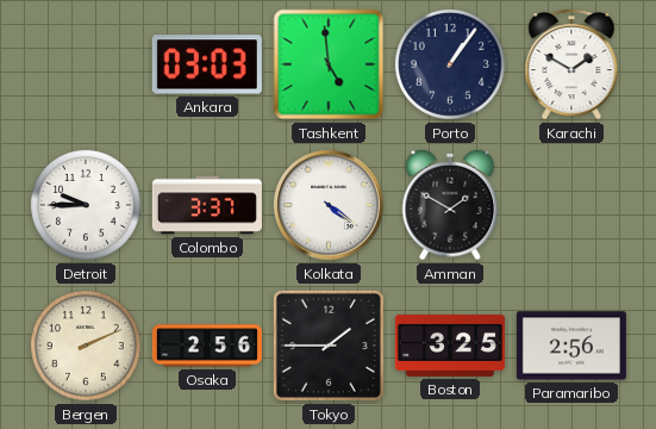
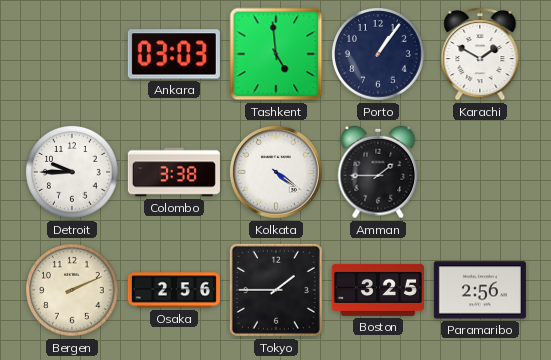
Colombo: 3:37 -> 3:38 (174, 172)
Amman: 1:50 -> 1:45 (378, 172)
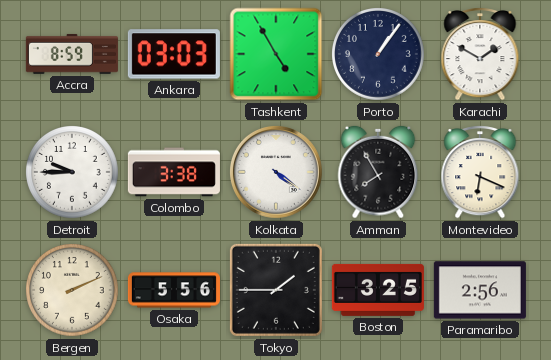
Accra: none -> 8:59 (72, 54)
Tashkent: 4:59 -> 4:55 (276, 54)
Amman: 1:45 -> 7:55 (378, 172)
Montevideo: none -> 6:19 (480, 173)
Osaka: 2:56 -> 5:56 (174, 290)
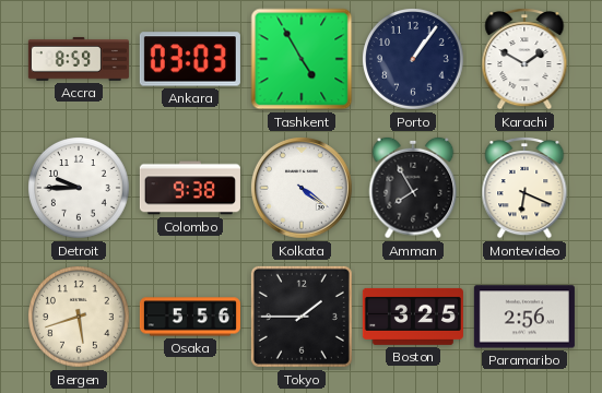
Colombo: 3:38 -> 9:38 (190, 188)
Bergen: 2:11 -> 5:42 (80, 318)
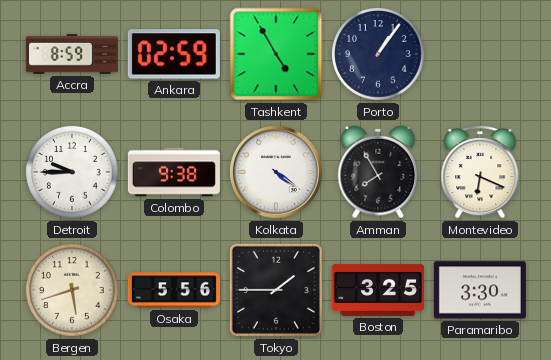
Ankara: 03:03 -> 02:59 (174, 54)
Karachi: 1:50 -> none (524, 60)
Paramaribo: 2:56 -> 3:30 (480, 290)
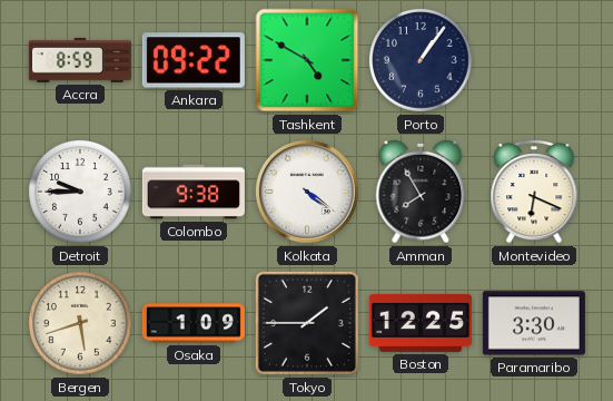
Ankara: 02:59 -> 09:22 (194, 60)
Tashkent: 4:55 -> 4:50 (307, 60)
Osaka: 5:56 -> 1:09 (194, 323)
Boston: 3:25 -> 12:25 (421, 323)
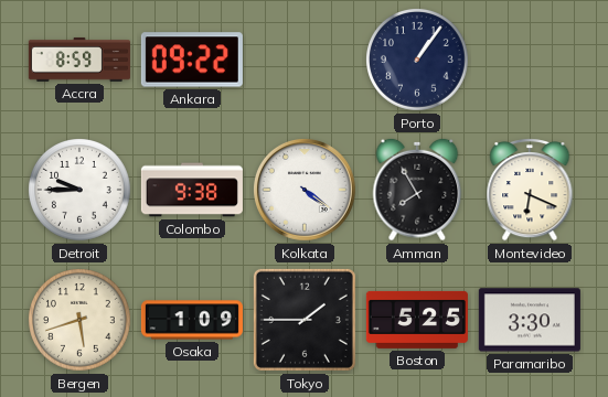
Tashkent: 4:50 -> none (307, 60)
Boston: 12:25 -> 5:25 (417, 320)
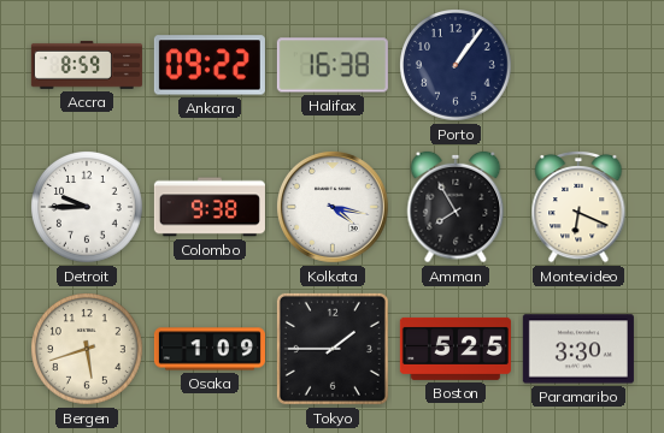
Halifax: none -> 16:38 (333, 65)
Kolkata: 4:21 -> 4:17 (333, 207)
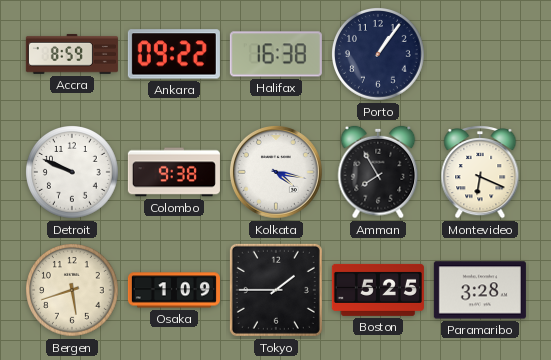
Detroit: 9:45 -> 9:49 (73, 173)
Paramaribo: 3:30 -> 3:28 (480, 290)
